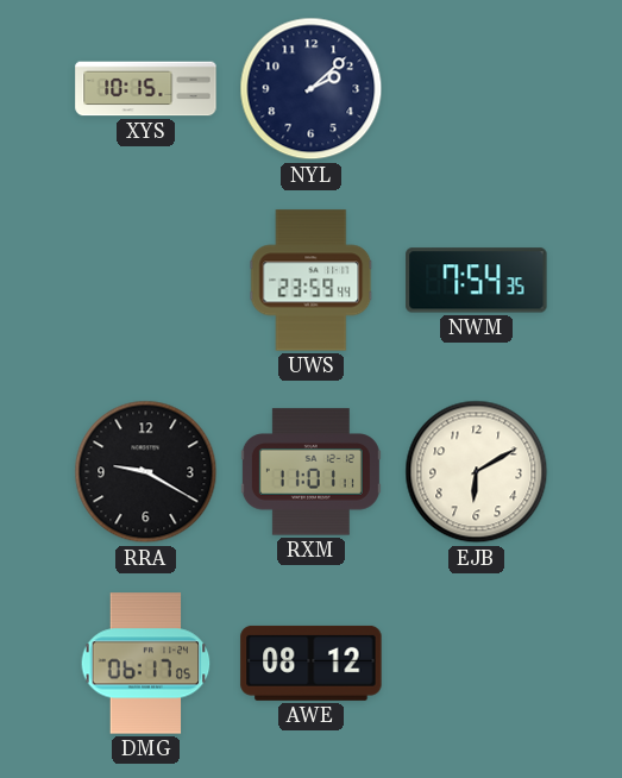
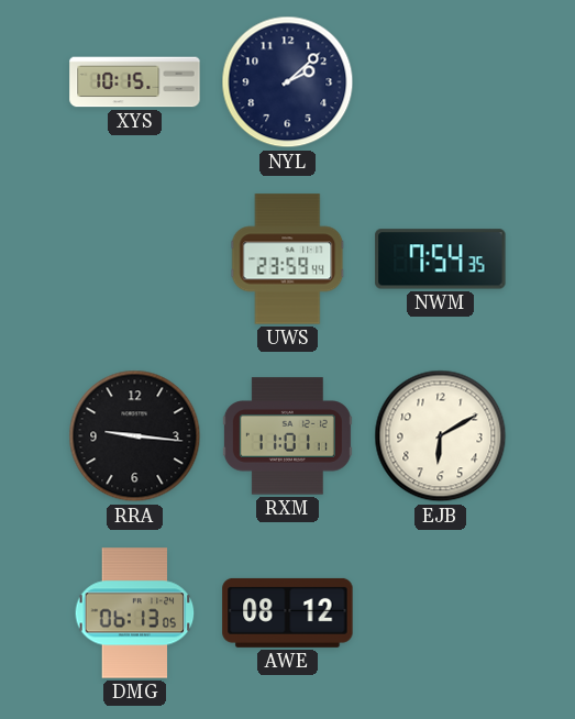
RRA: 9:20 -> 9:16 (135, 436)
DMG: 06:17 -> 06:13 (135, 613)
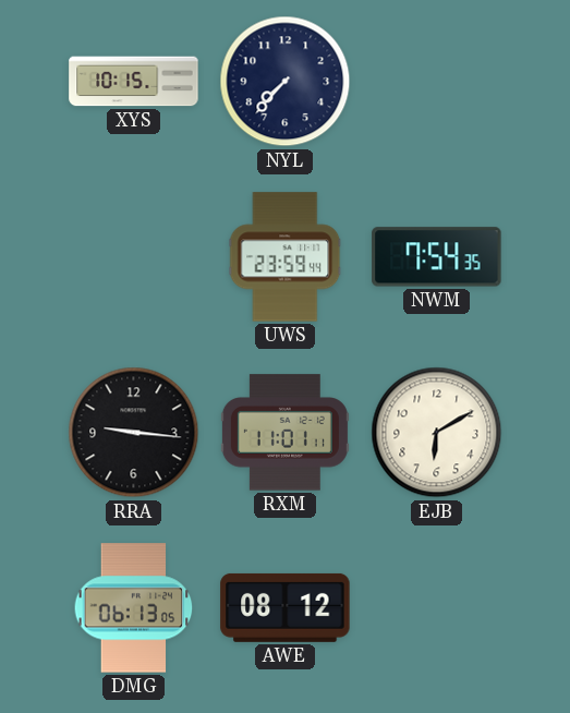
NYL: 2:08 -> 7:37 (286, 82)
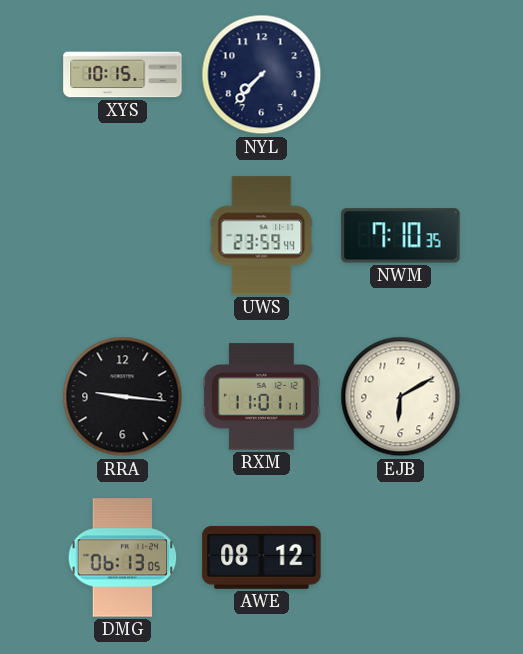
NWM: 7:54 -> 7:10 (401, 236)
